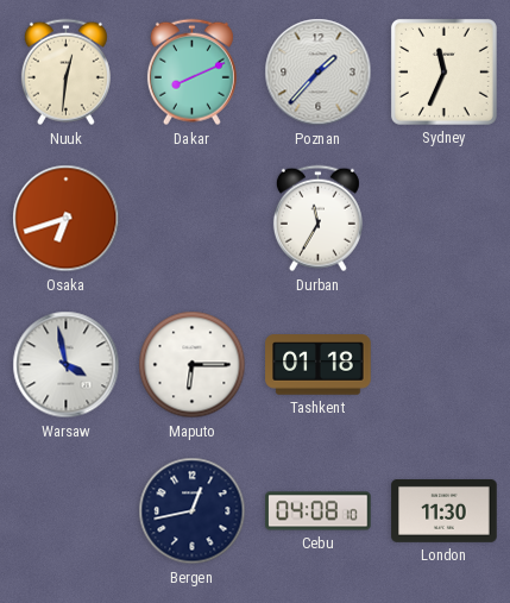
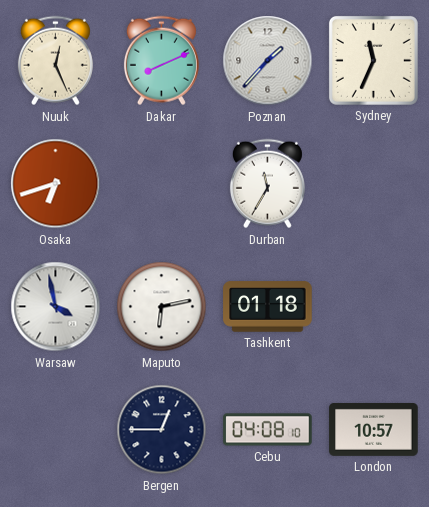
Nuuk: 12:31 -> 12:26 (55, 61)
Maputo: 6:15 -> 6:13 (162, 307)
Bergen: 12:43 -> 12:45 (162, 430)
London: 11:30 -> 10:57 (374, 429)
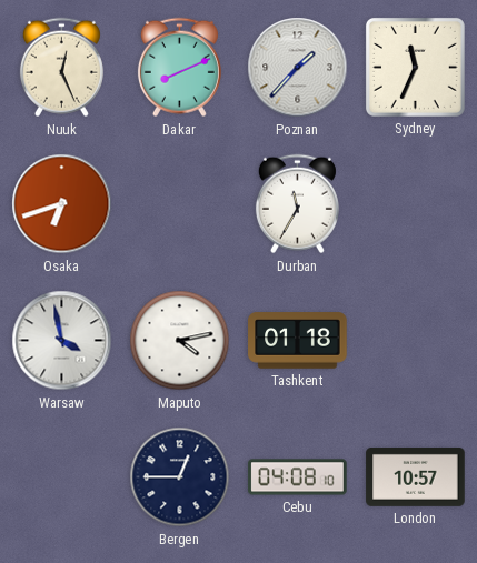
Maputo: 6:13 -> 4:13 (180, 341)
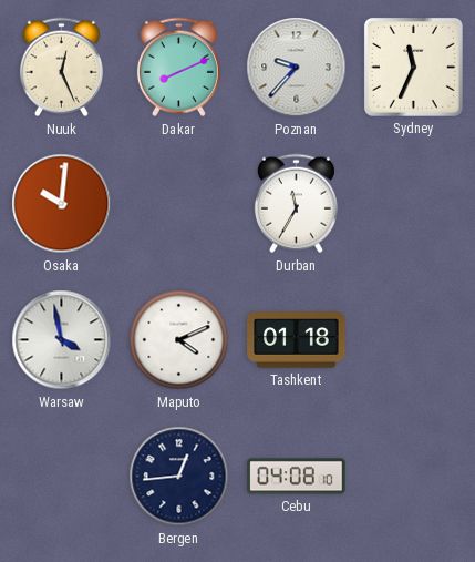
Poznan: 1:37 -> 9:37 (297, 68)
Osaka: 6:42 -> 10:01 (62, 204)
Maputo: 4:13 -> 4:11 (179, 340)
Bergen: 12:45 -> 12:44 (179, 477)
London: 10:57 -> none (416, 476)
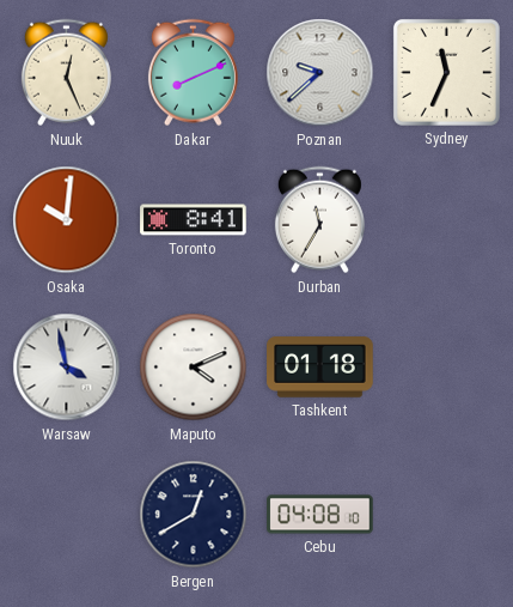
Poznan: 9:37 -> 9:38 (320, 73)
Toronto: none -> 8:41 (194, 220)
Bergen: 12:44 -> 12:40 (194, 515)
